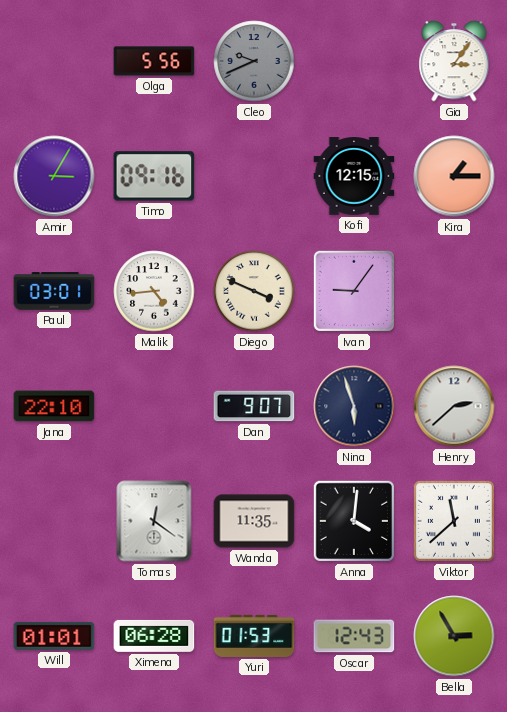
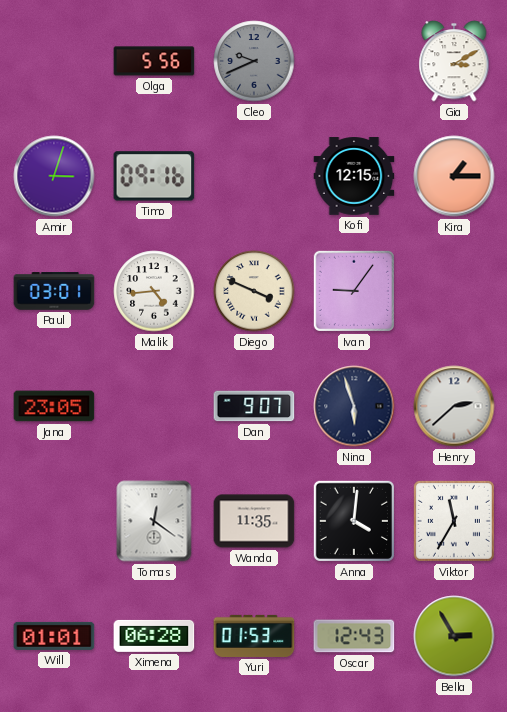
Gia: 3:06 -> 3:10 (454, 61)
Amir: 3:05 -> 3:03 (54, 176)
Jana: 22:10 -> 23:05 (54, 406)
Viktor: 11:38 -> 11:35 (454, 521)
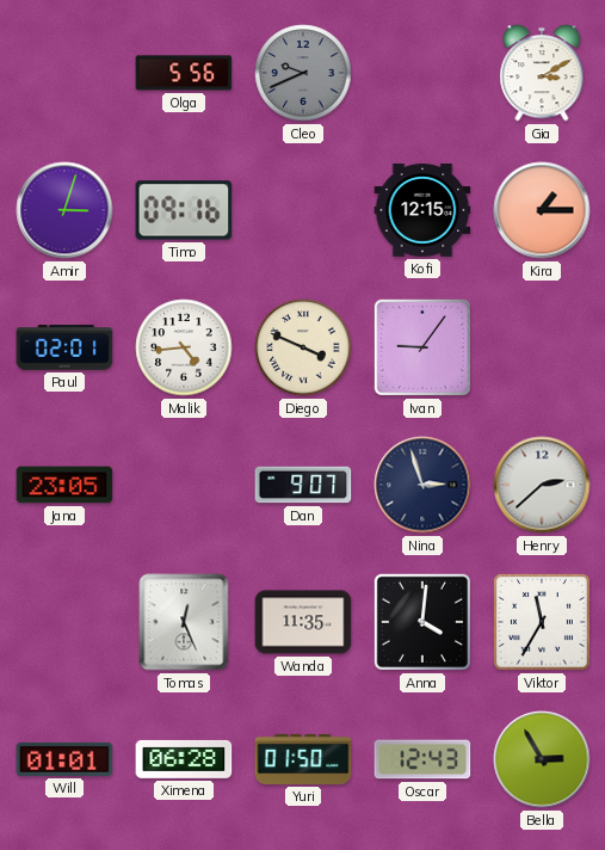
Paul: 03:01 -> 02:01 (64, 347)
Nina: 5:57 -> 2:57 (422, 485)
Tomas: 12:21 -> 12:26 (184, 622)
Yuri: 01:53 -> 01:50 (303, 759)
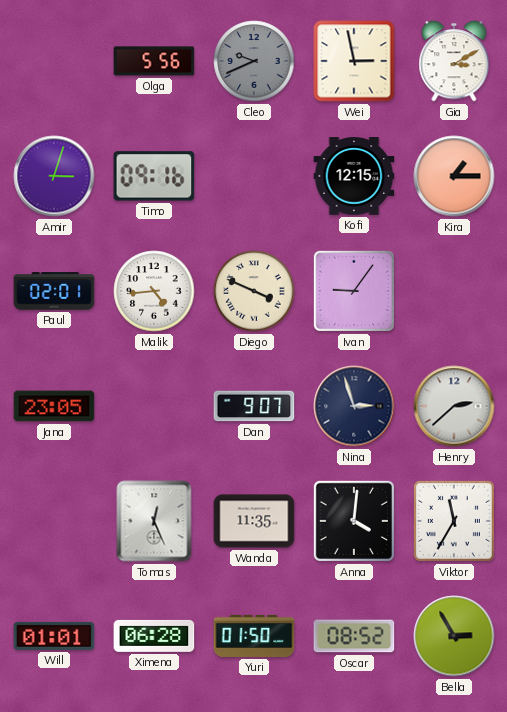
Wei: none -> 2:58 (354, 61)
Oscar: 12:43 -> 08:52 (354, 636)
